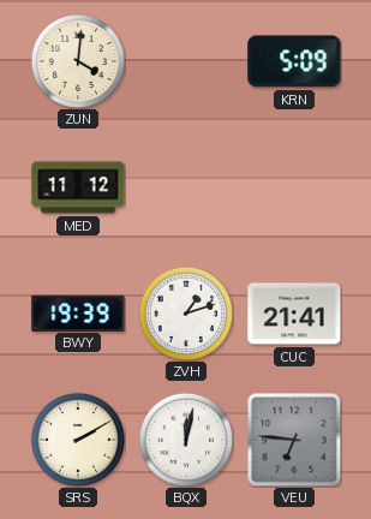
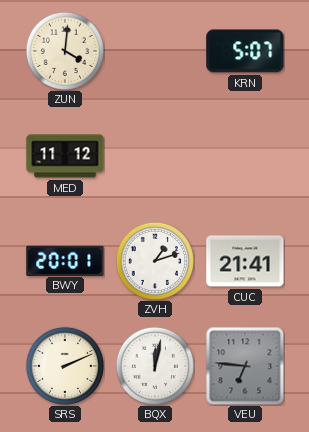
KRN: 5:09 -> 5:07 (245, 51)
BWY: 19:39 -> 20:01 (65, 260)
SRS: 2:10 -> 2:11 (65, 366)
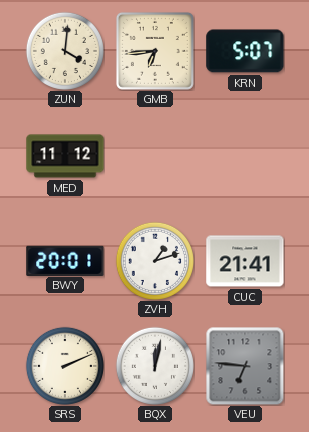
GMB: none -> 6:44 (155, 51)
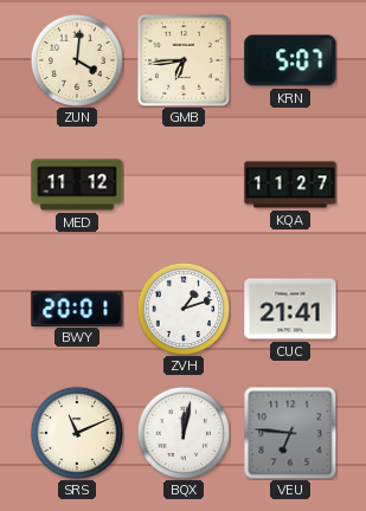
KQA: none -> 11:27 (290, 185)
SRS: 2:11 -> 11:11 (77, 433)
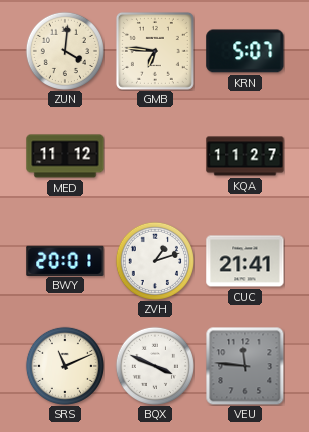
GMB: 6:44 -> 6:46 (155, 51)
BQX: 12:02 -> 3:49 (155, 366)
VEU: 6:46 -> 11:46 (245, 366)
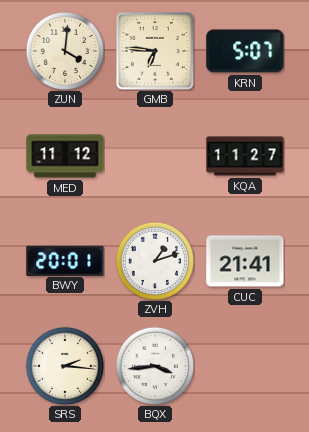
SRS: 11:11 -> 2:16 (65, 366)
BQX: 3:49 -> 3:44 (155, 366)
VEU: 11:46 -> none (245, 366)
